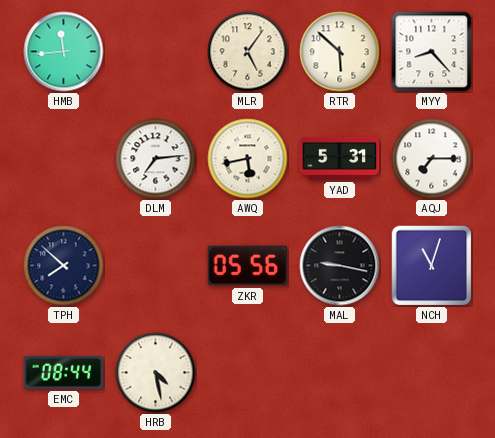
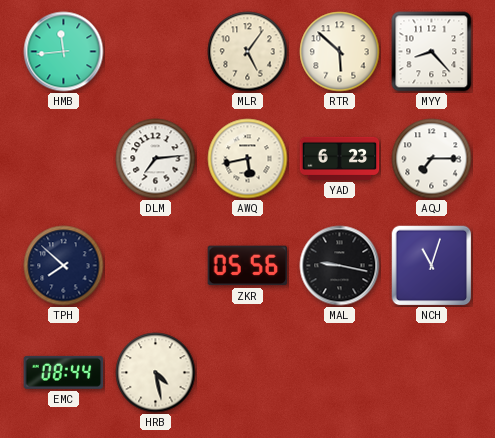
YAD: 5:31 -> 6:23 (340, 158)
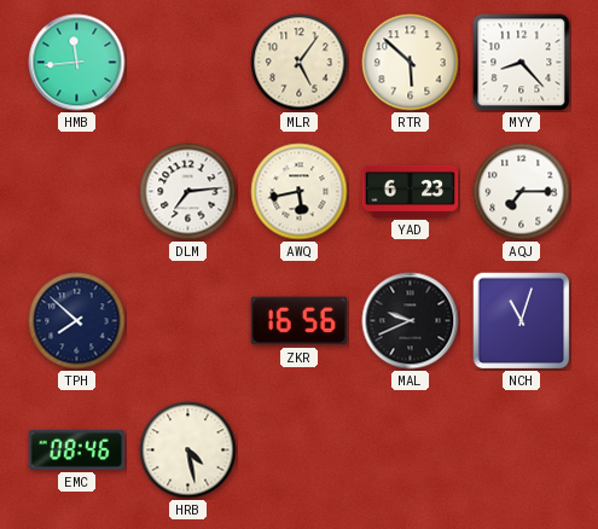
ZKR: 05:56 -> 16:56 (300, 321)
MAL: 9:17 -> 9:41 (411, 321)
EMC: 08:44 -> 08:46 (77, 449)
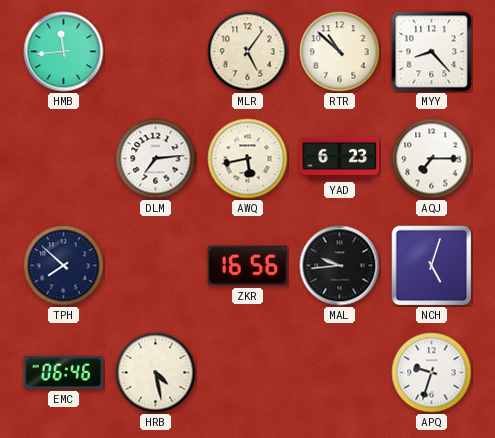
RTR: 5:52 -> 10:52 (340, 52)
MAL: 9:41 -> 9:44 (340, 266)
NCH: 11:03 -> 5:03 (432, 266)
EMC: 08:46 -> 06:46 (64, 372)
APQ: none -> 9:33 (432, 373)
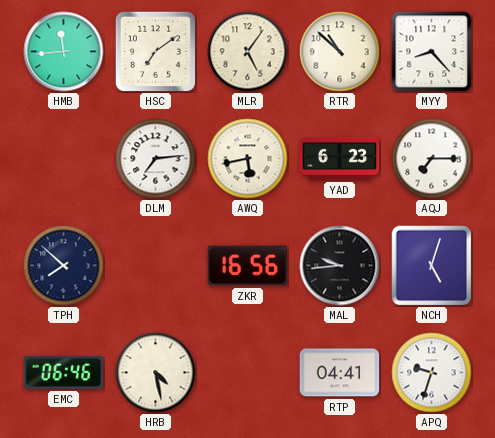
HSC: none -> 7:09 (155, 51)
RTP: none -> 04:41 (340, 373)
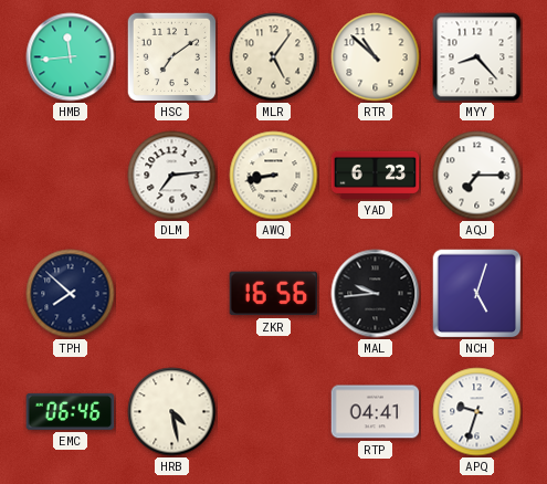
AWQ: 5:43 -> 8:43 (274, 176)
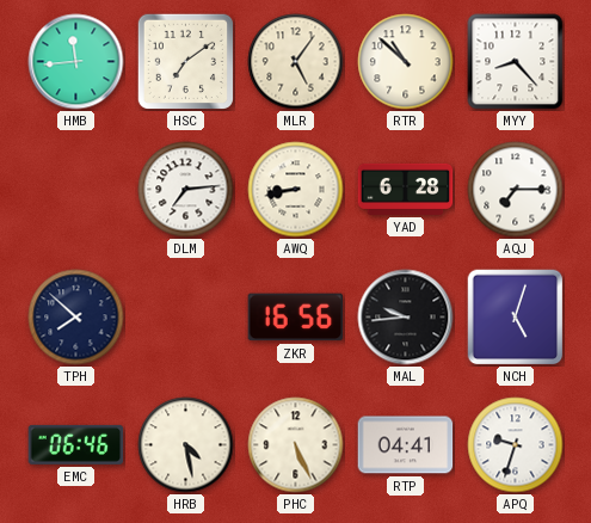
YAD: 6:23 -> 6:28 (406, 189)
PHC: none -> 5:26 (296, 445)
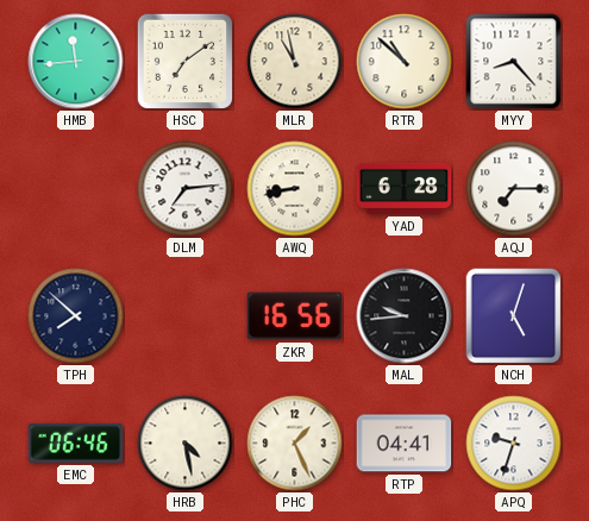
MLR: 5:06 -> 10:58 (295, 62)
PHC: 5:26 -> 1:26 (295, 444)
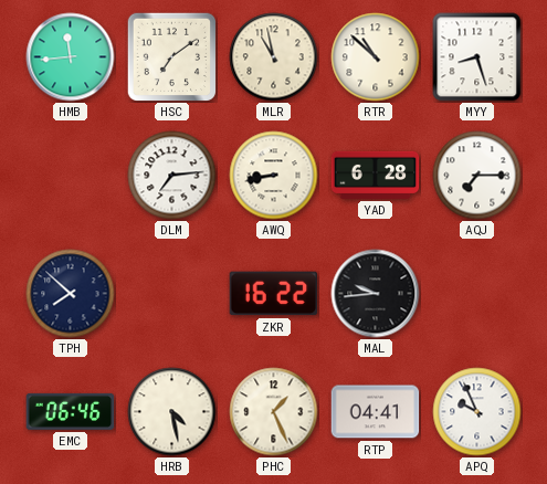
MYY: 8:23 -> 8:27 (477, 57)
ZKR: 16:56 -> 16:22 (274, 294)
NCH: 5:03 -> none (514, 316)
APQ: 9:33 -> 9:56 (477, 412)
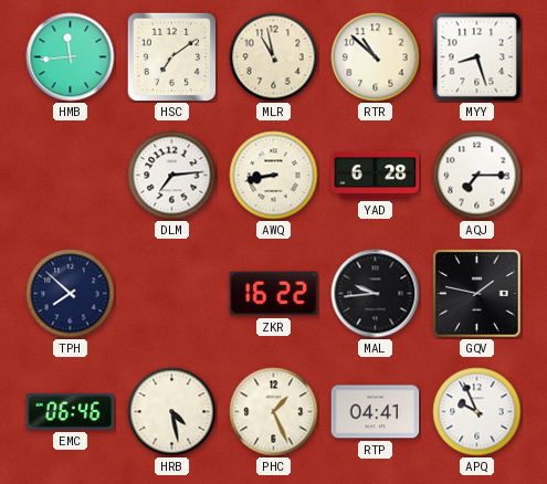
GQV: none -> 1:47 (477, 294)
